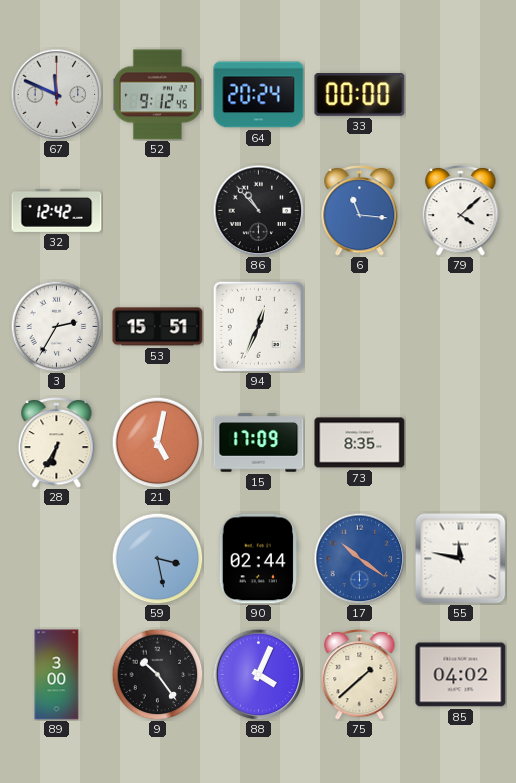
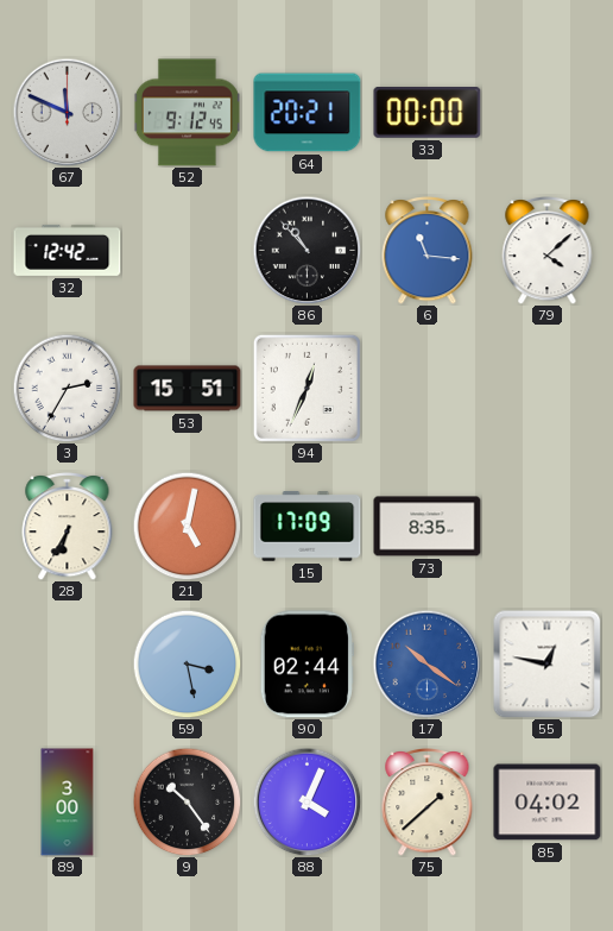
64: 20:24 -> 20:21 (308, 113)
55: 11:47 -> 12:47 (546, 663)
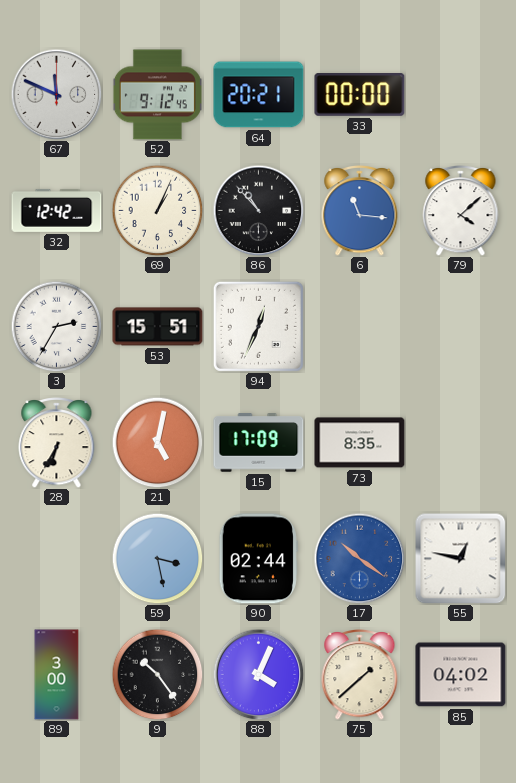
69: none -> 1:04 (157, 210)
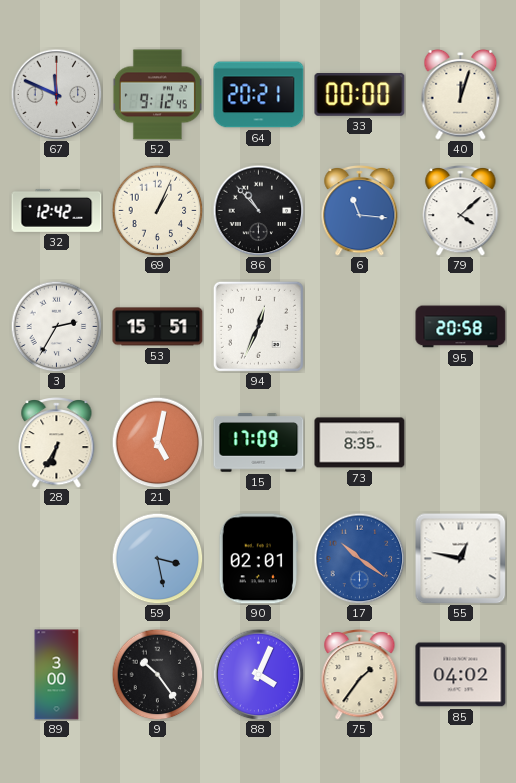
40: none -> 12:03 (461, 94)
95: none -> 20:58 (461, 327)
90: 02:44 -> 02:01 (258, 559)
75: 1:38 -> 1:36 (360, 675)
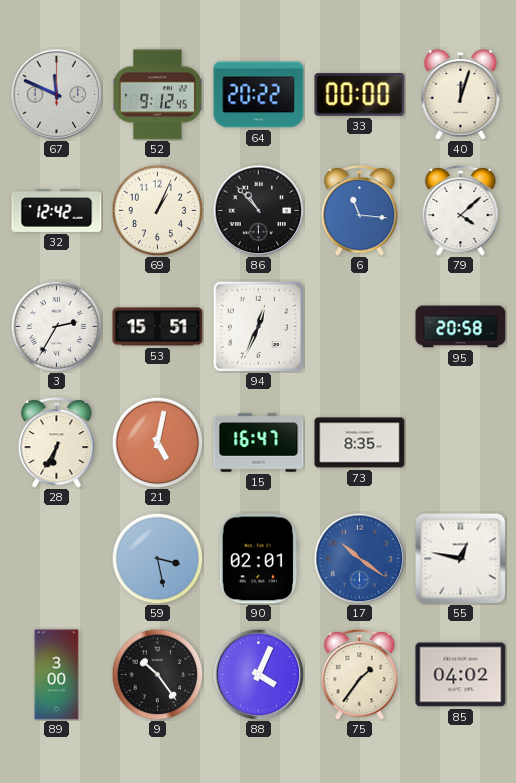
64: 20:21 -> 20:22 (259, 95)
15: 17:09 -> 16:47 (259, 443)
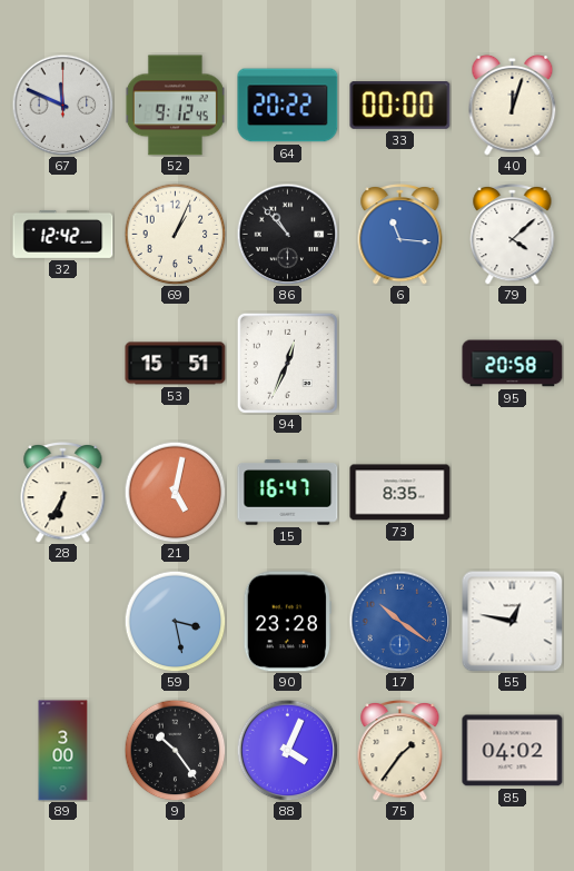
3: 2:35 -> none (56, 326)
90: 02:01 -> 23:28 (287, 622)
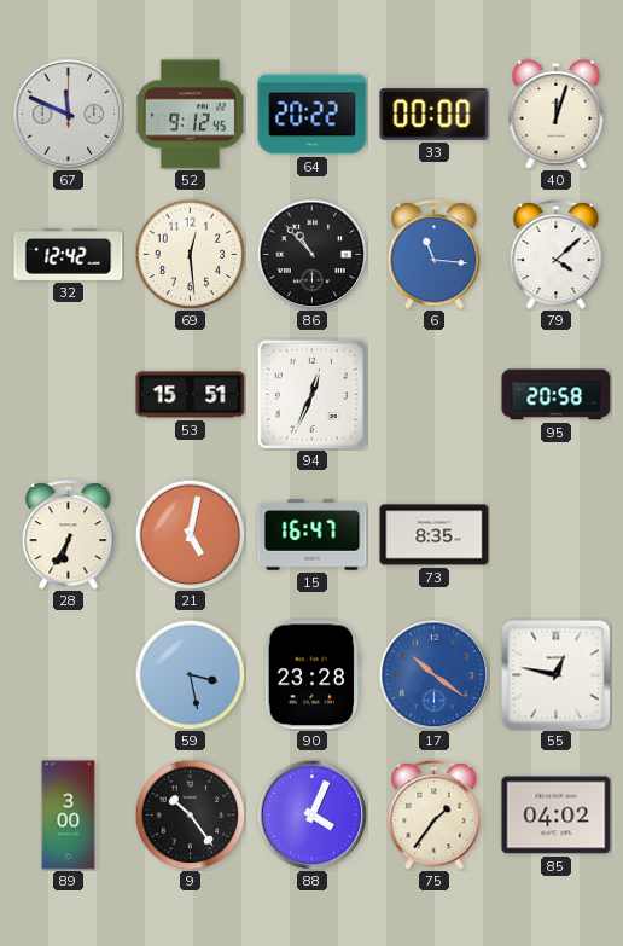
69: 1:04 -> 12:29 (190, 254)
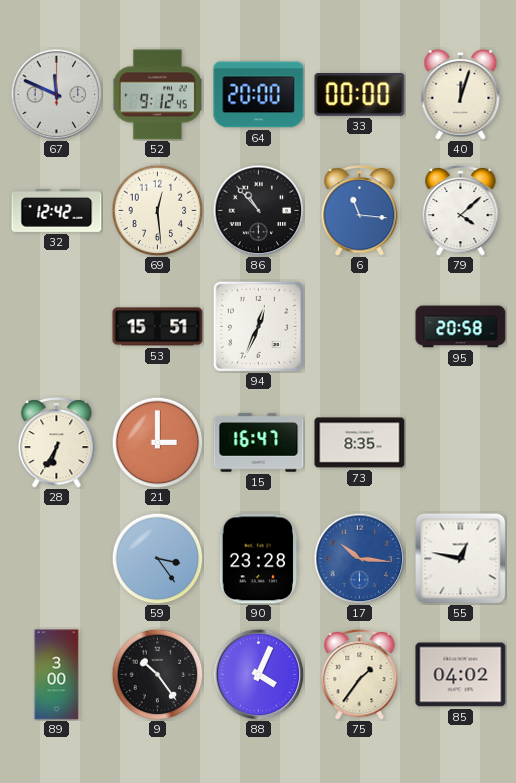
64: 20:22 -> 20:00 (259, 95)
21: 5:02 -> 3:00 (157, 442)
59: 3:28 -> 3:24 (157, 558)
17: 10:21 -> 10:16 (359, 558)
